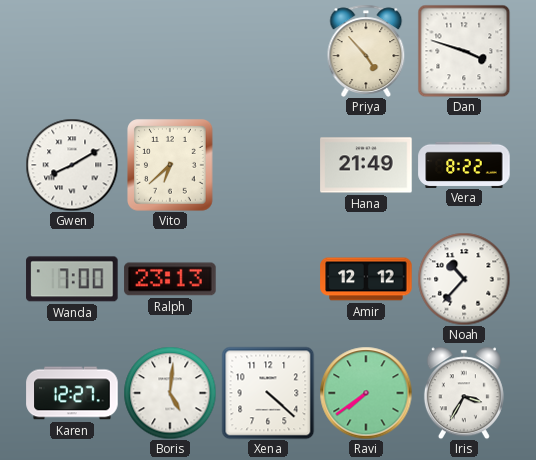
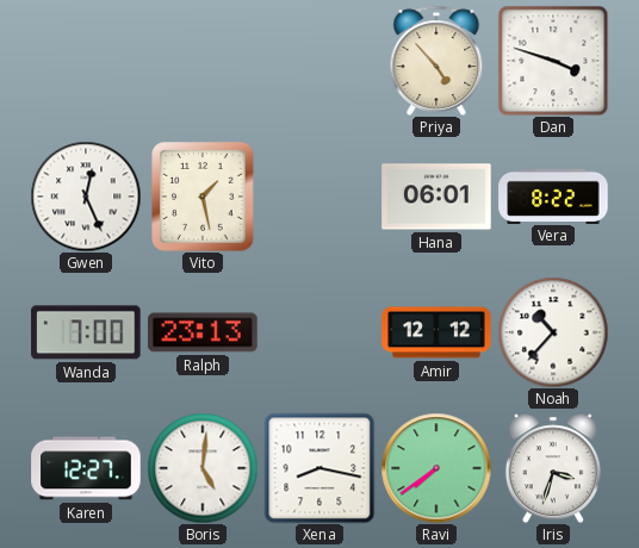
Gwen: 8:10 -> 12:26 (86, 197)
Vito: 6:38 -> 1:28 (204, 197)
Hana: 21:49 -> 06:01 (436, 197)
Xena: 4:22 -> 8:17 (319, 468)
Iris: 3:35 -> 3:33 (553, 468)
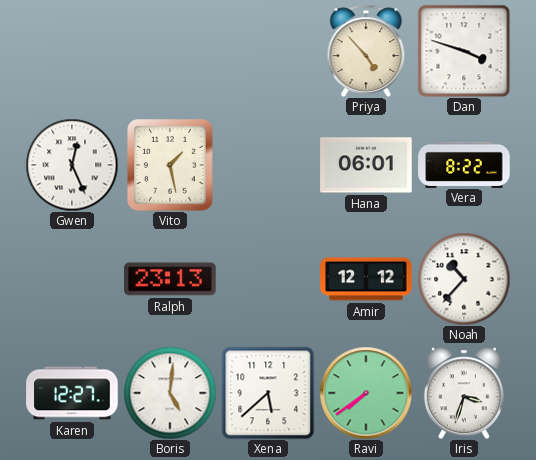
Wanda: 7:00 -> none (86, 332)
Xena: 8:17 -> 5:38 (268, 393)
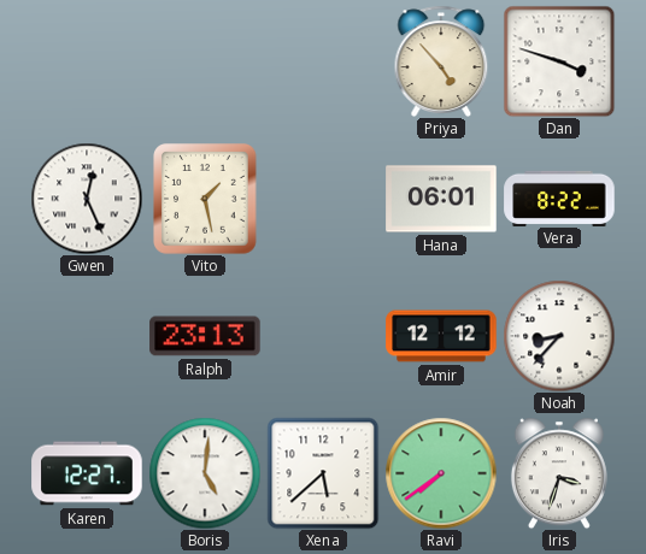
Noah: 10:37 -> 8:37 (559, 336)
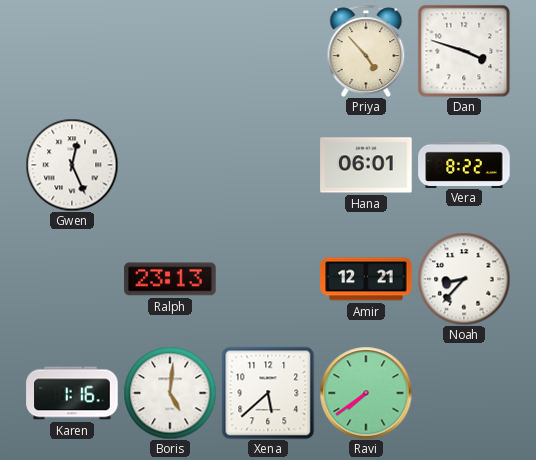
Vito: 1:28 -> none (206, 199)
Amir: 12:12 -> 12:21 (366, 279)
Karen: 12:27 -> 1:16 (72, 393)
Iris: 3:33 -> none (559, 473)
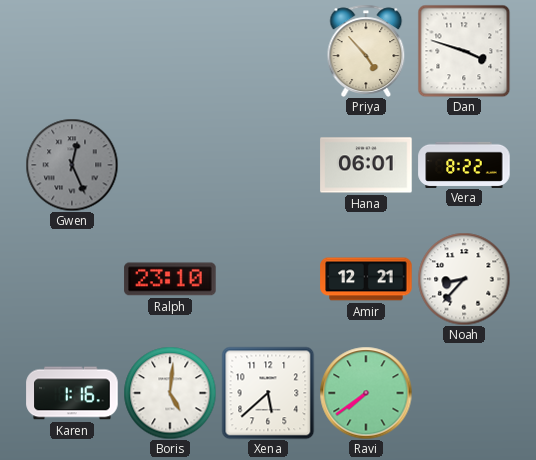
Gwen dial: white -> grey (72, 165)
Ralph: 23:13 -> 23:10 (170, 279)
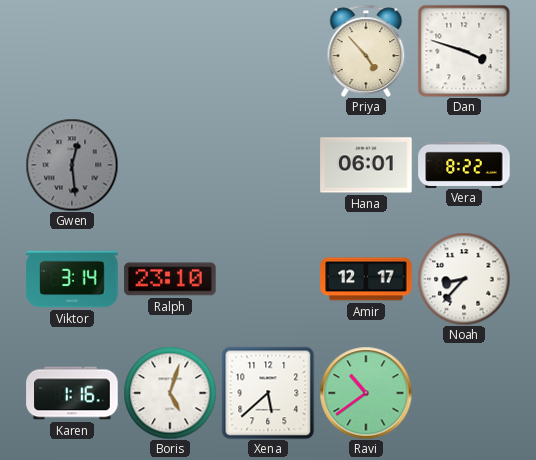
Gwen: 12:26 -> 12:29 (72, 165)
Viktor: none -> 3:14 (72, 279)
Amir: 12:21 -> 12:17 (366, 279)
Boris: 5:01 -> 5:03 (170, 393)
Ravi: 7:39 -> 10:39 (366, 393)
